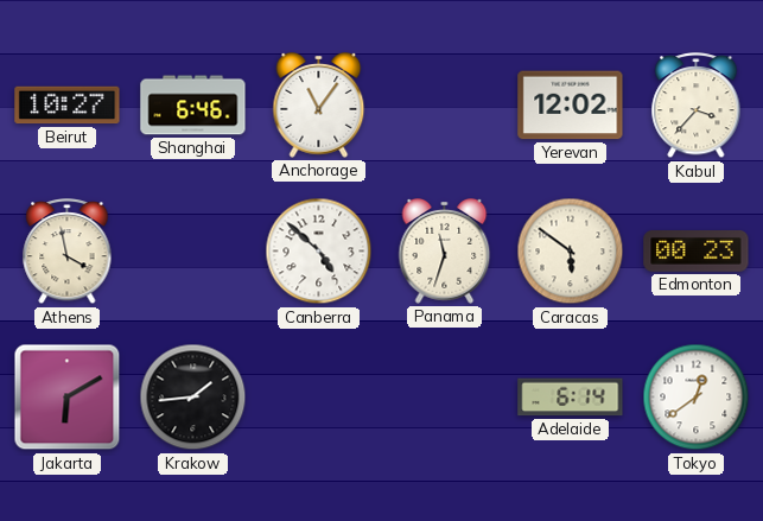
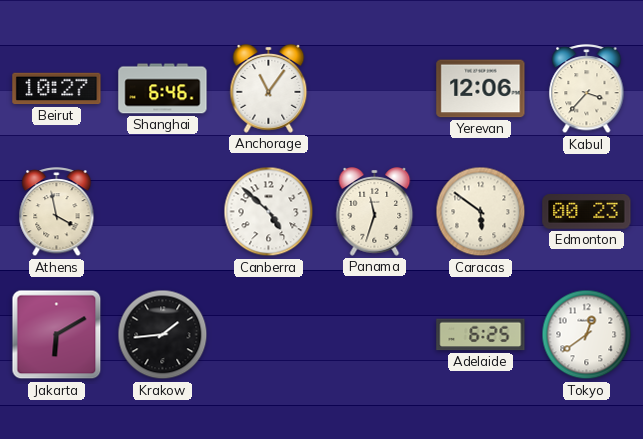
Yerevan: 12:02 -> 12:06 (481, 89)
Adelaide: 6:14 -> 6:25 (481, 335)
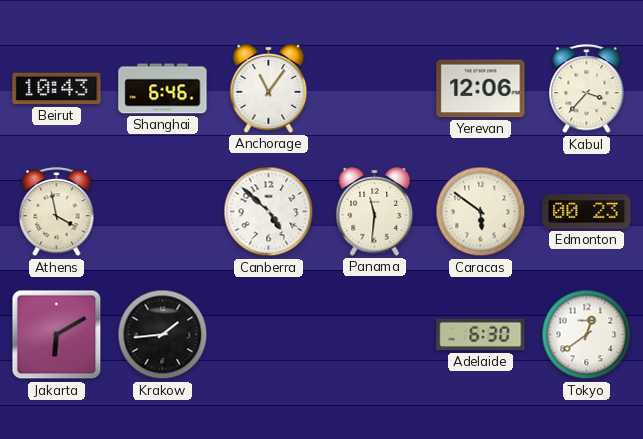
Beirut: 10:27 -> 10:43 (57, 89)
Panama: 11:33 -> 11:31 (375, 212)
Adelaide: 6:25 -> 6:30 (481, 335)
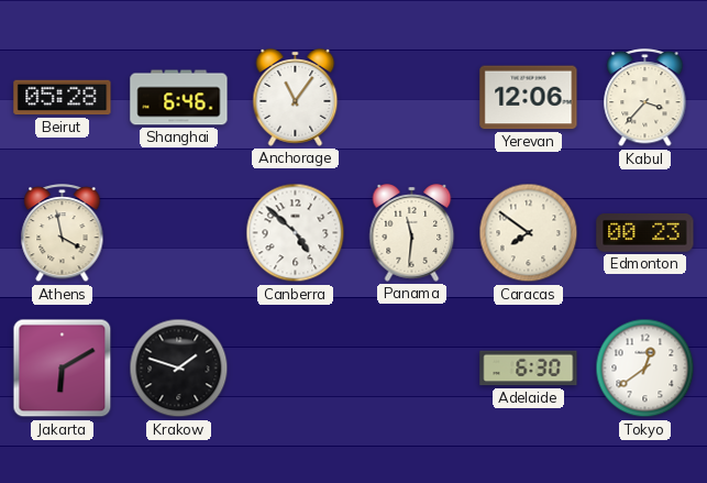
Beirut: 10:43 -> 05:28 (63, 98)
Caracas: 5:51 -> 7:51 (529, 233)
Krakow: 1:44 -> 1:48 (179, 369)
